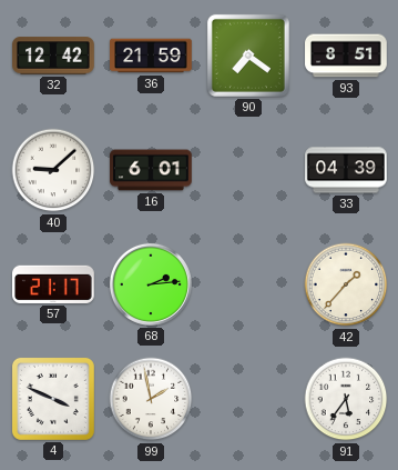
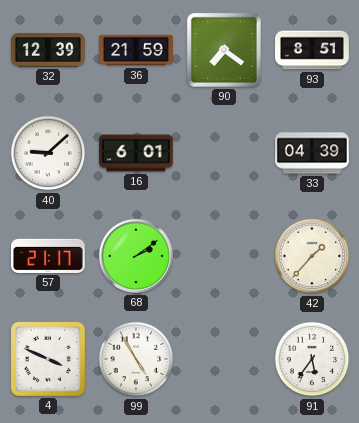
32: 12:42 -> 12:39 (48, 50)
68: 2:14 -> 2:09 (136, 256)
99: 1:58 -> 4:55 (136, 359)
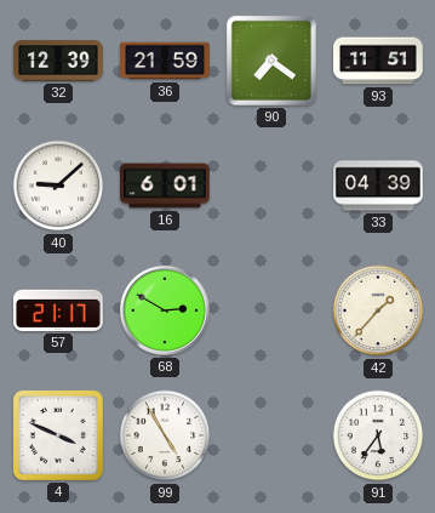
93: 8:51 -> 11:51 (378, 61)
68: 2:09 -> 2:50 (165, 310)
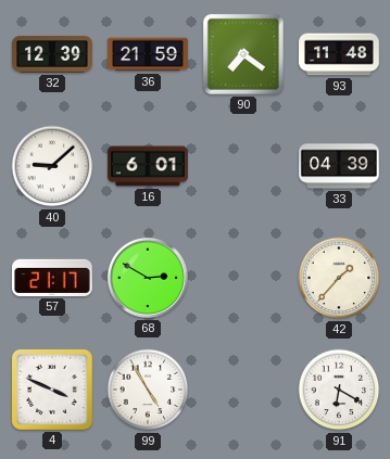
93: 11:51 -> 11:48 (339, 54)
91: 5:36 -> 6:20 (339, 390)
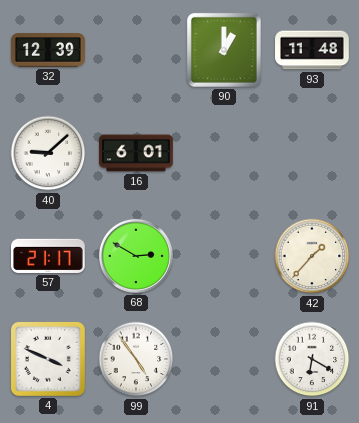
36: 21:59 -> none (148, 54)
90: 7:21 -> 1:00 (224, 50)
33: 04:39 -> none (340, 166)
99: 4:55 -> 4:54 (136, 359)
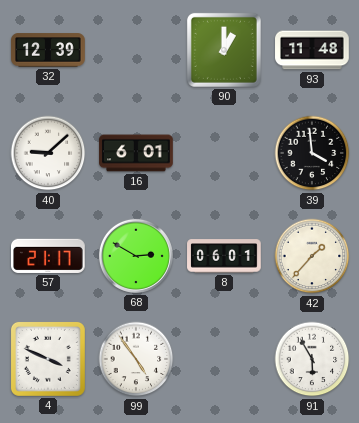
39: none -> 3:59 (312, 153)
8: none -> 06:01 (224, 256)
91: 6:20 -> 5:55 (312, 359)
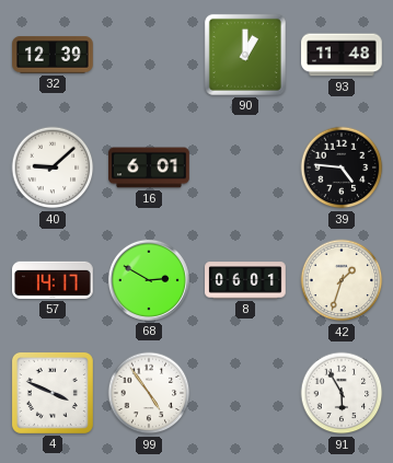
39: 3:59 -> 4:46 (342, 167)
57: 21:17 -> 14:17 (54, 280)
42: 1:37 -> 1:33 (342, 280)
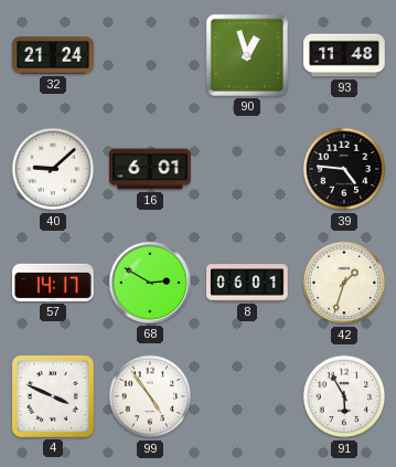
32: 12:39 -> 21:24 (53, 55)
90: 1:00 -> 12:57 (247, 55)
